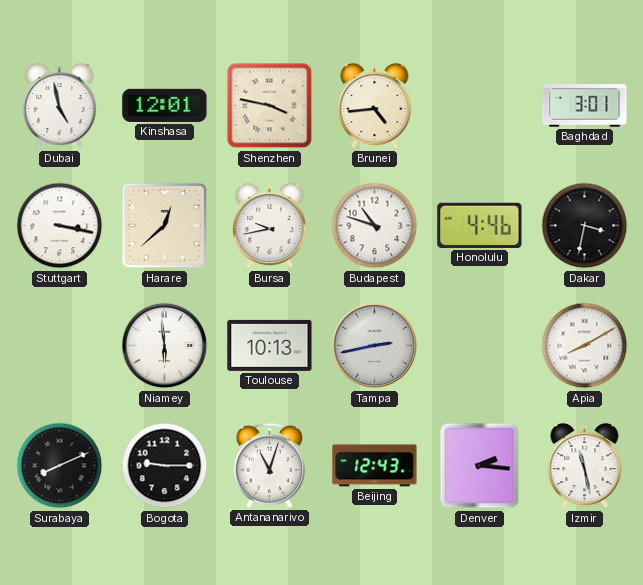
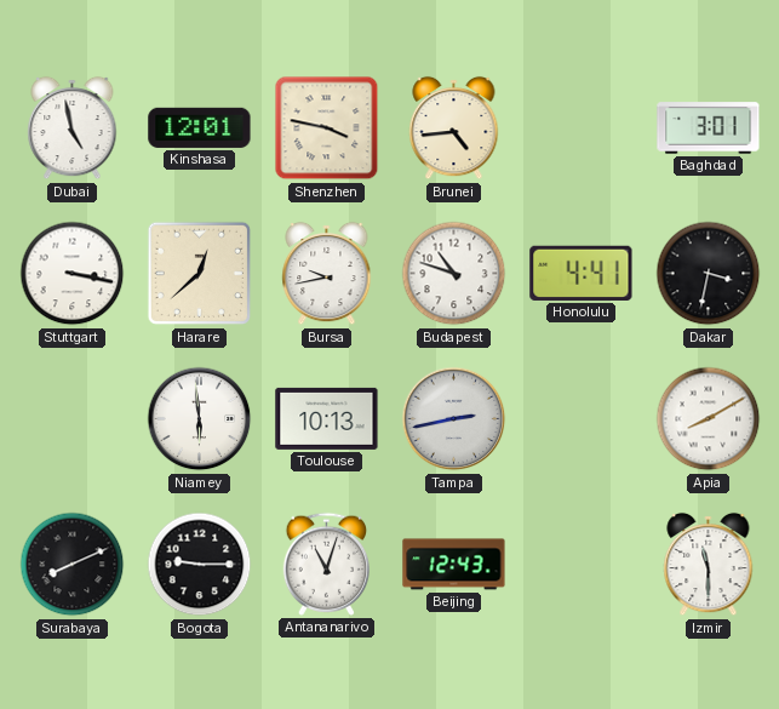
Honolulu: 4:46 -> 4:41 (582, 273)
Denver: 2:16 -> none (480, 466)
Izmir: 11:28 -> 11:30 (709, 565)
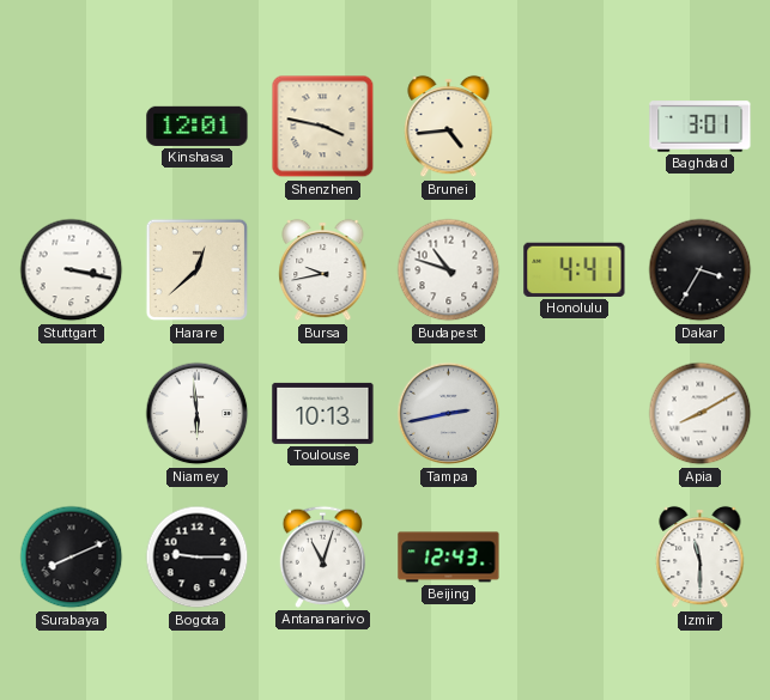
Dubai: 4:58 -> none (73, 128)
Dakar: 3:32 -> 3:35 (701, 270)
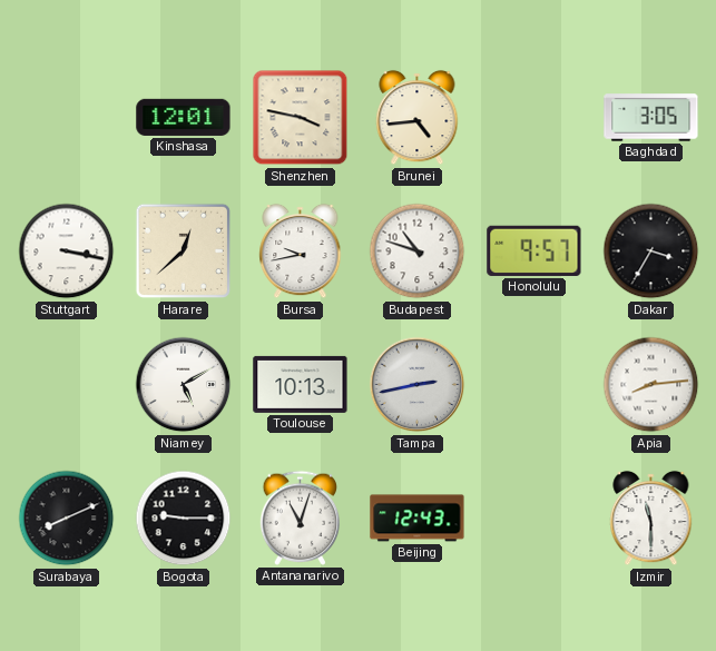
Baghdad: 3:01 -> 3:05 (651, 118)
Honolulu: 4:41 -> 9:57 (534, 250)
Niamey: 5:59 -> 5:10 (184, 385)
Apia: 8:10 -> 8:14 (651, 385)
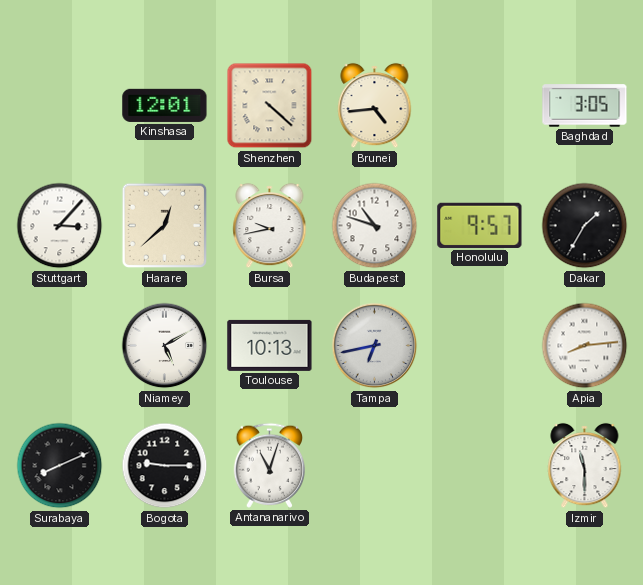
Shenzhen: 3:47 -> 4:22 (270, 106)
Stuttgart: 3:17 -> 3:07 (60, 226)
Dakar: 3:35 -> 1:35 (585, 226)
Tampa: 2:43 -> 6:43 (375, 346)
Beijing: 12:43 -> none (418, 519)
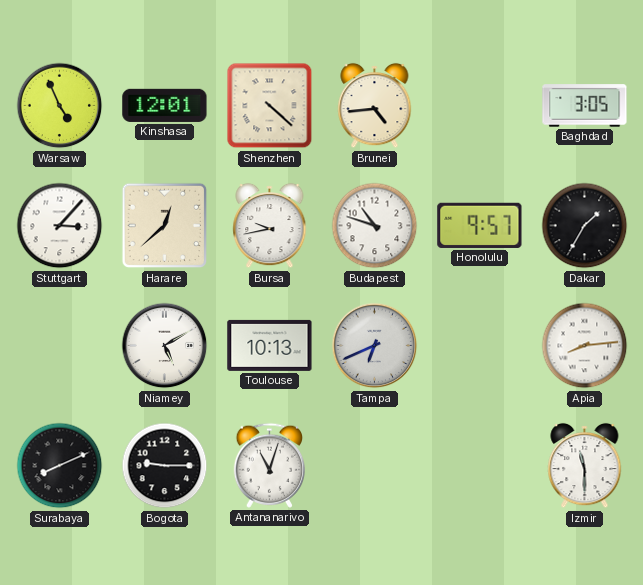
Warsaw: none -> 4:56 (60, 106)
Tampa: 6:43 -> 6:41 (375, 346)
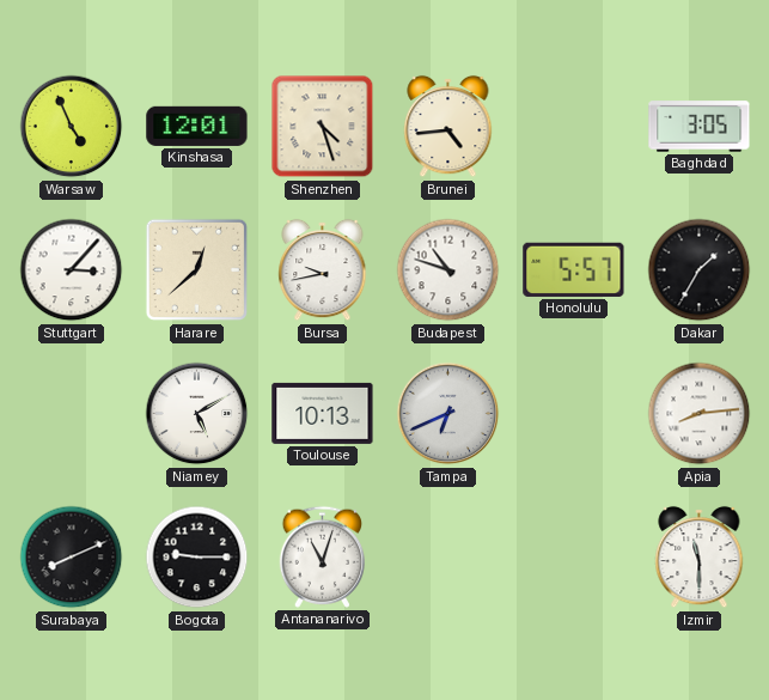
Shenzhen: 4:22 -> 4:27 (323, 127)
Honolulu: 9:57 -> 5:57 (574, 269)
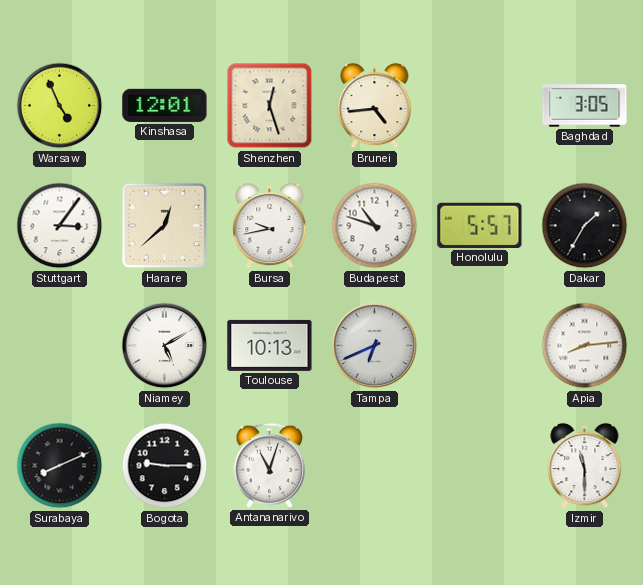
Shenzhen: 4:27 -> 12:27 (270, 106)
Stuttgart: 3:07 -> 3:06 (60, 226)
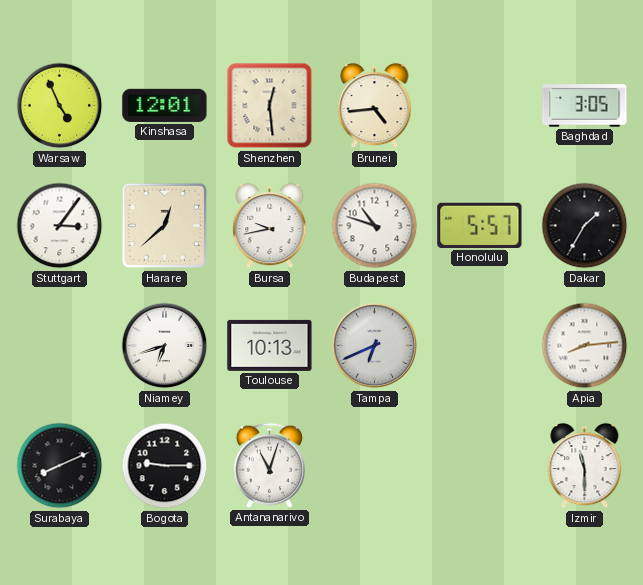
Shenzhen: 12:27 -> 12:29 (270, 106)
Niamey: 5:10 -> 6:42 (165, 346)
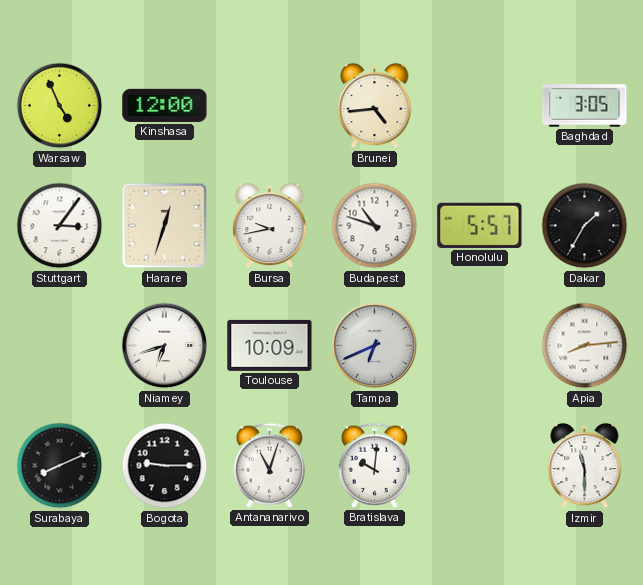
Kinshasa: 12:01 -> 12:00 (165, 105)
Shenzhen: 12:29 -> none (270, 106)
Harare: 12:38 -> 12:33 (165, 226)
Toulouse: 10:13 -> 10:09 (270, 345)
Bratislava: none -> 10:01 (374, 465)
